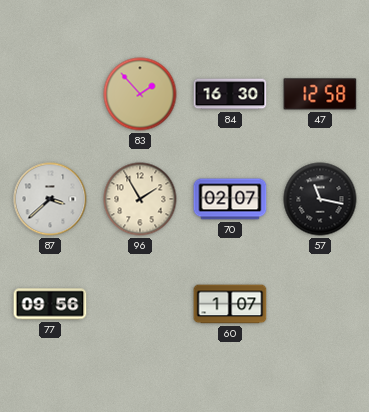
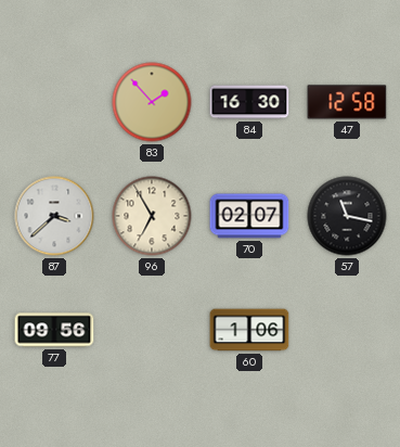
96: 1:55 -> 6:55 (152, 216)
60: 1:07 -> 1:06 (249, 330)
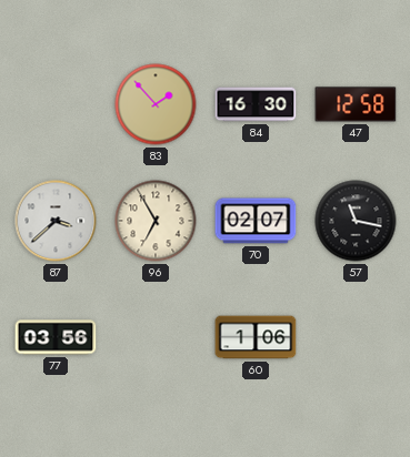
77: 09:56 -> 03:56 (56, 337)
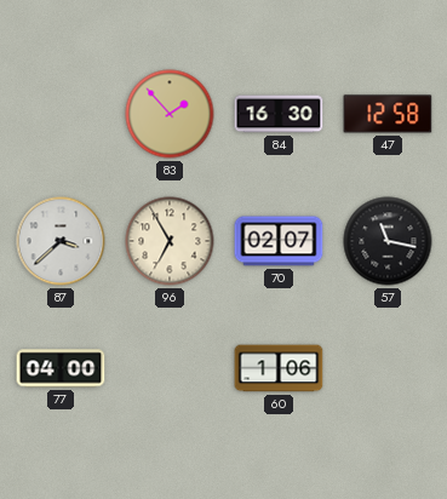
77: 03:56 -> 04:00 (61, 368)
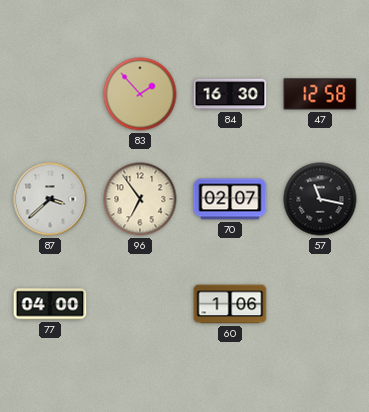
96: 6:55 -> 6:54 (140, 199)
